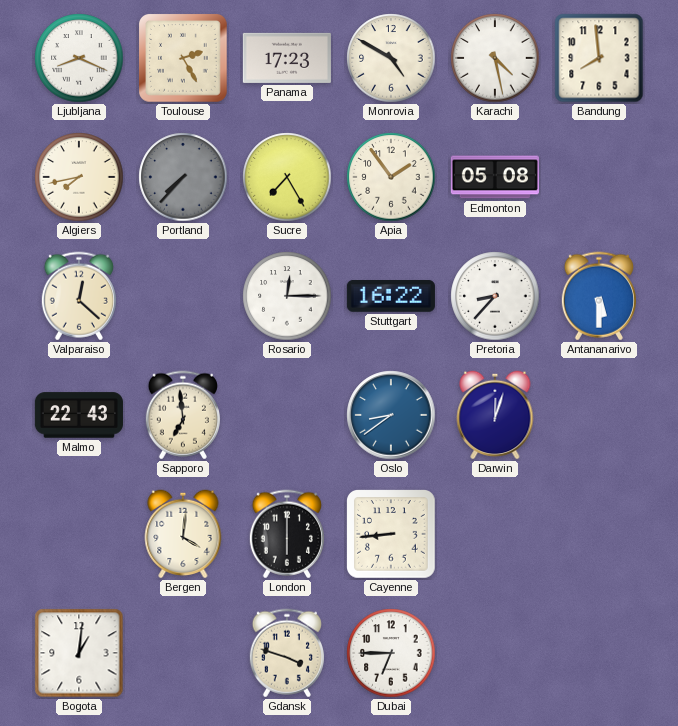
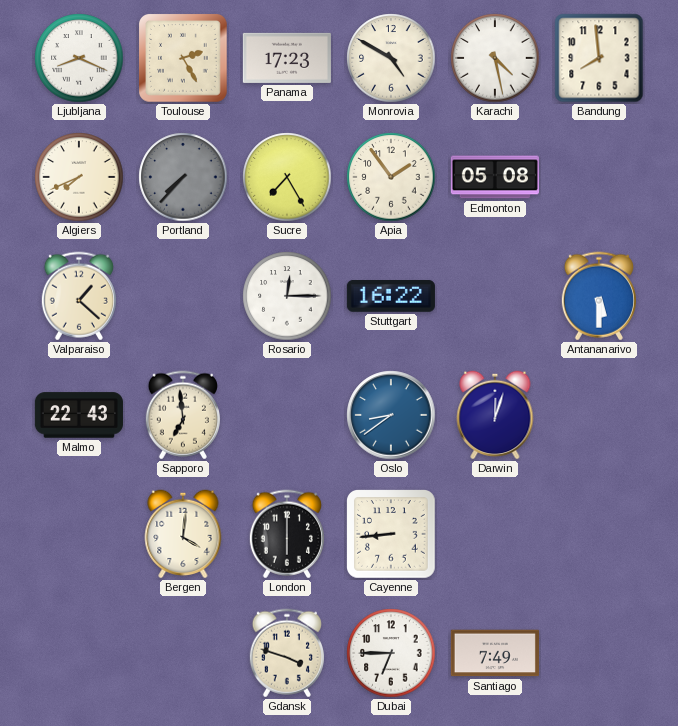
Algiers: 7:43 -> 7:41 (79, 177)
Valparaiso: 12:22 -> 1:22 (79, 296)
Pretoria: 8:37 -> none (495, 296)
Bogota: 1:01 -> none (79, 653)
Santiago: none -> 7:49 (495, 653)
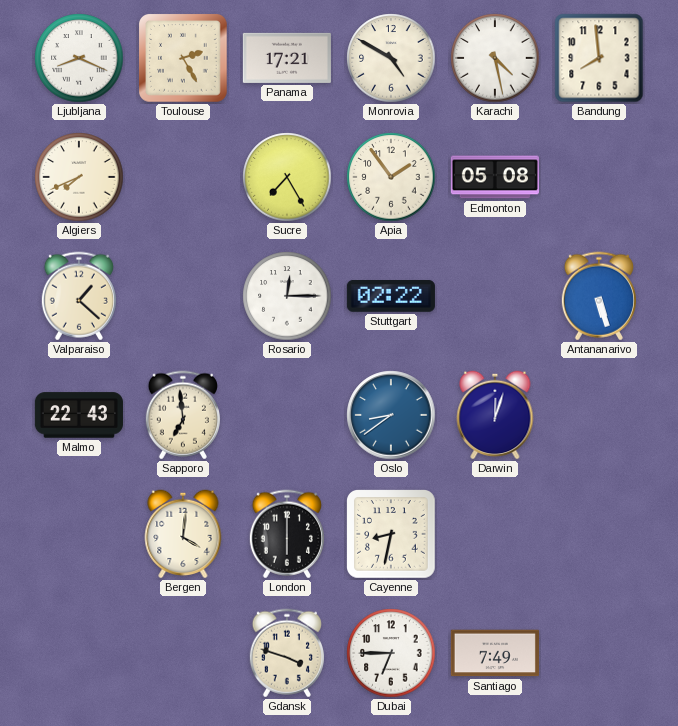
Panama: 17:23 -> 17:21 (287, 58)
Portland: 7:37 -> none (183, 177)
Stuttgart: 16:22 -> 02:22 (391, 297)
Antananarivo: 5:30 -> 5:27 (599, 296)
Cayenne: 8:44 -> 8:32 (391, 534)
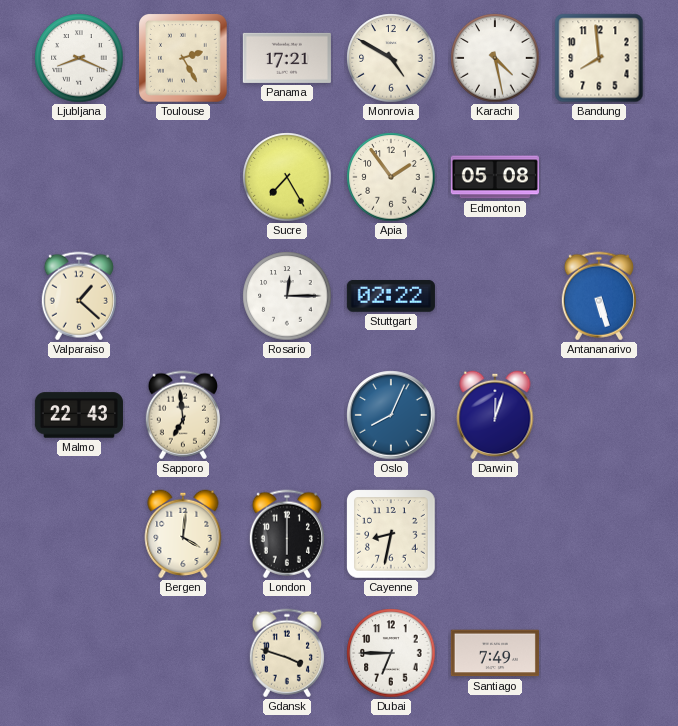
Algiers: 7:41 -> none (79, 177)
Oslo: 8:39 -> 8:04 (391, 415)
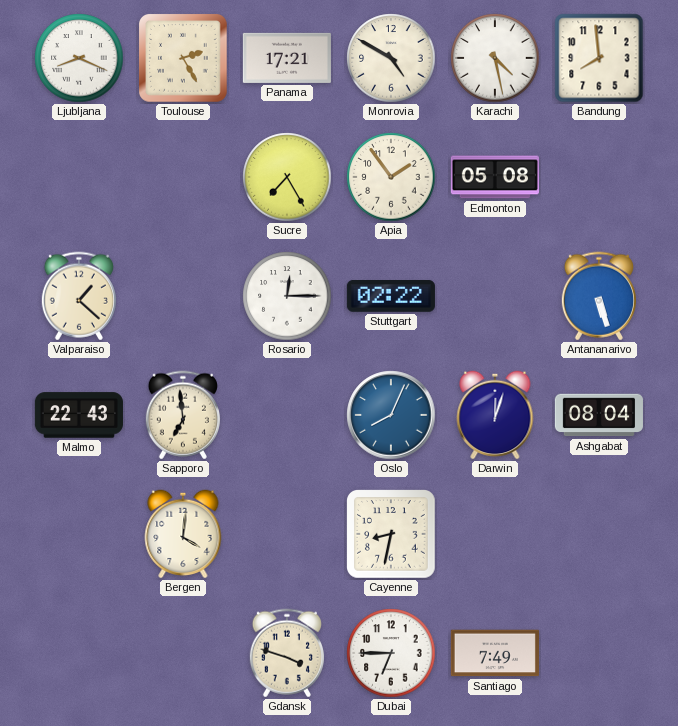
Ashgabat: none -> 08:04 (599, 415)
London: 6:00 -> none (287, 534)
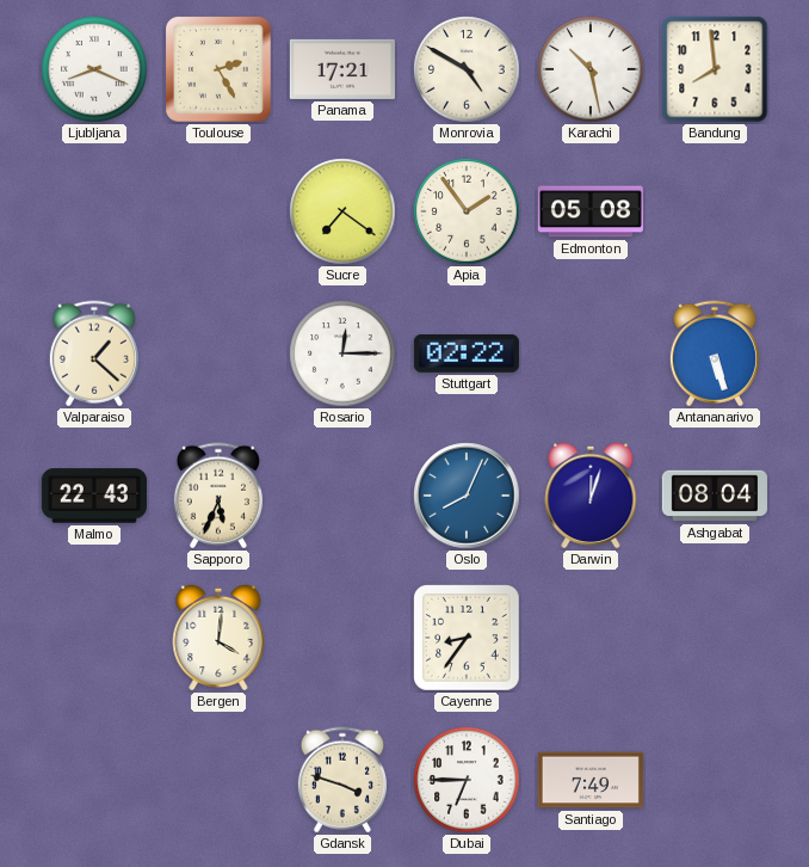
Karachi: 4:28 -> 10:28 (591, 69)
Sucre: 7:25 -> 7:21 (342, 211)
Sapporo: 6:59 -> 5:34 (218, 496)
Cayenne: 8:32 -> 8:36 (467, 638)
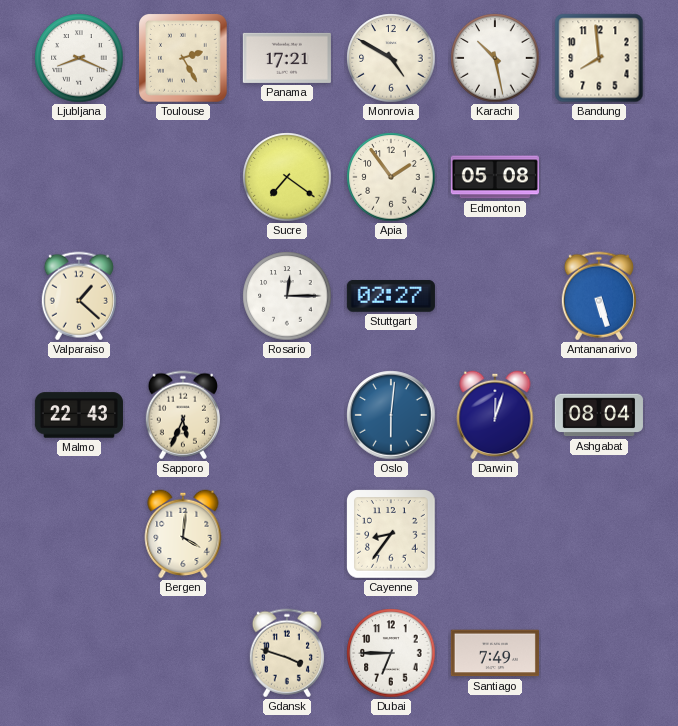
Stuttgart: 02:22 -> 02:27 (391, 297)
Oslo: 8:04 -> 6:01 (391, 415)
